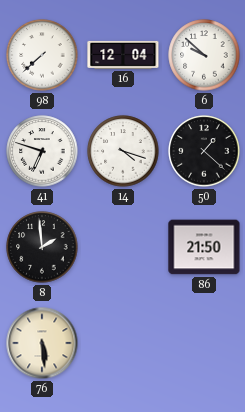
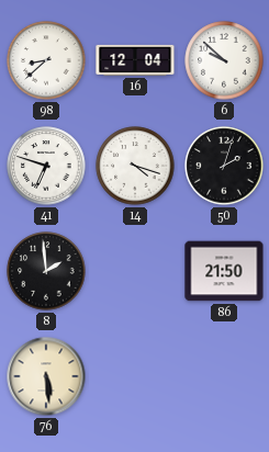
98: 7:38 -> 8:38 (46, 60)
50: 1:22 -> 2:03 (224, 166)
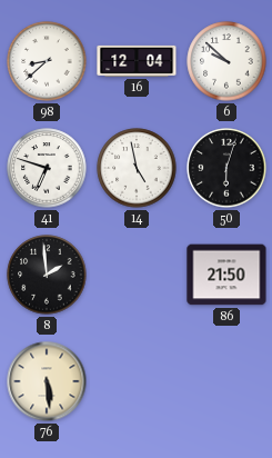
14: 4:18 -> 4:58 (137, 168)
50: 2:03 -> 6:03 (226, 168)
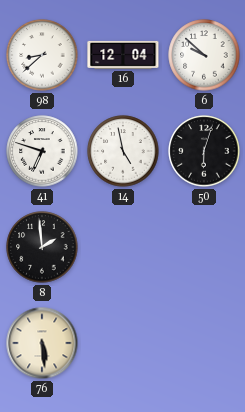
86: 21:50 -> none (226, 275)
